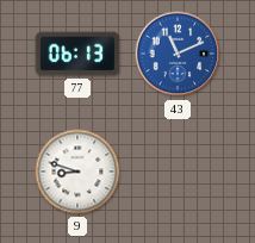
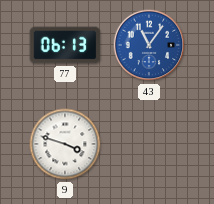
43: 11:11 -> 11:06 (149, 45)
9: 8:48 -> 3:48 (65, 144)
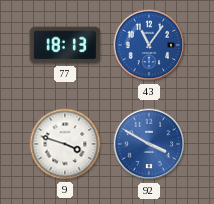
77: 06:13 -> 18:13 (65, 45)
92: none -> 3:50 (149, 144)
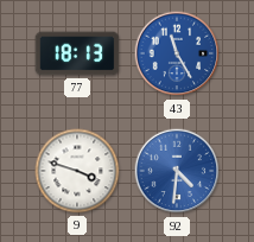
43: 11:06 -> 11:25 (177, 53)
92: 3:50 -> 4:31 (177, 171)
